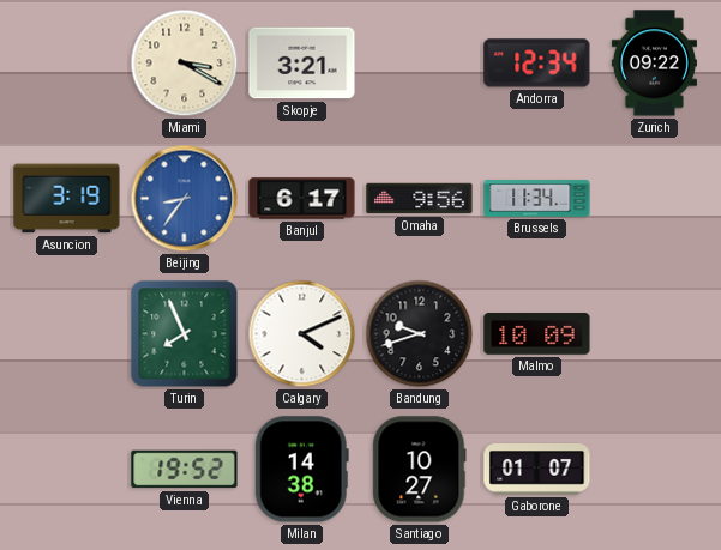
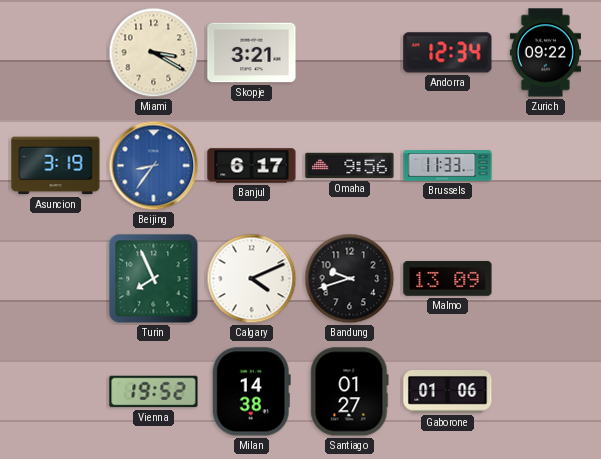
Brussels: 11:34 -> 11:33 (448, 166)
Malmo: 10:09 -> 13:09 (448, 279)
Santiago: 10:27 -> 01:27 (350, 392)
Gaborone: 01:07 -> 01:06 (448, 392)
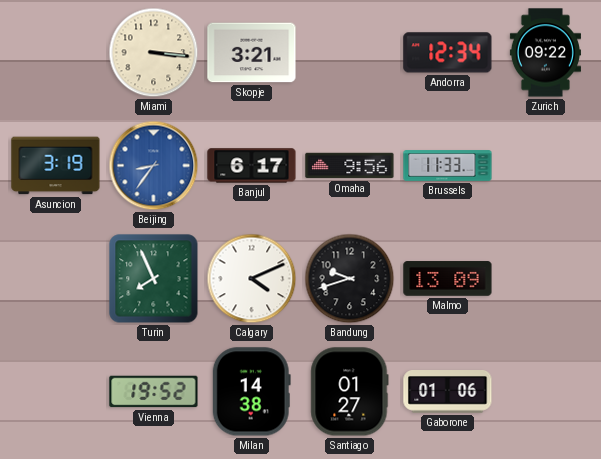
Miami: 3:20 -> 3:16 (154, 53)
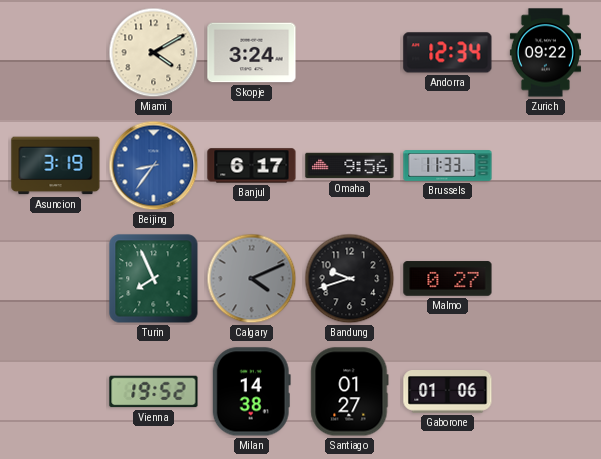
Miami: 3:16 -> 4:10 (154, 53)
Skopje: 3:21 -> 3:24 (252, 53)
Calgary dial: white -> grey (252, 279)
Malmo: 13:09 -> 0:27 (448, 279)
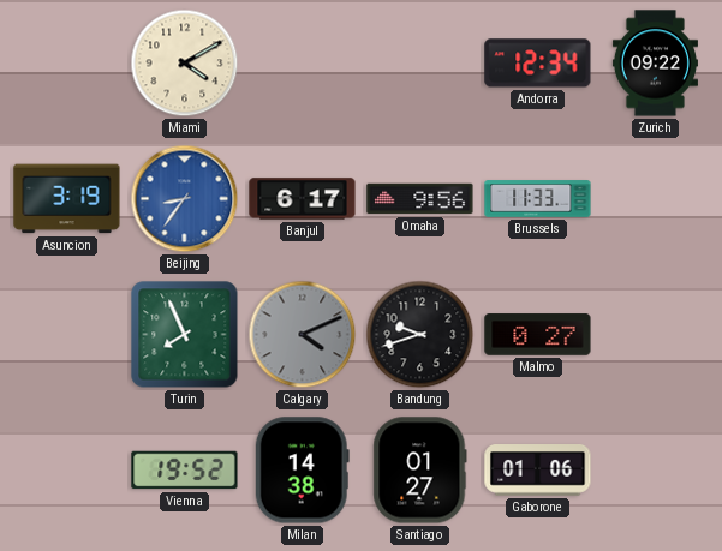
Skopje: 3:24 -> none (252, 53)
